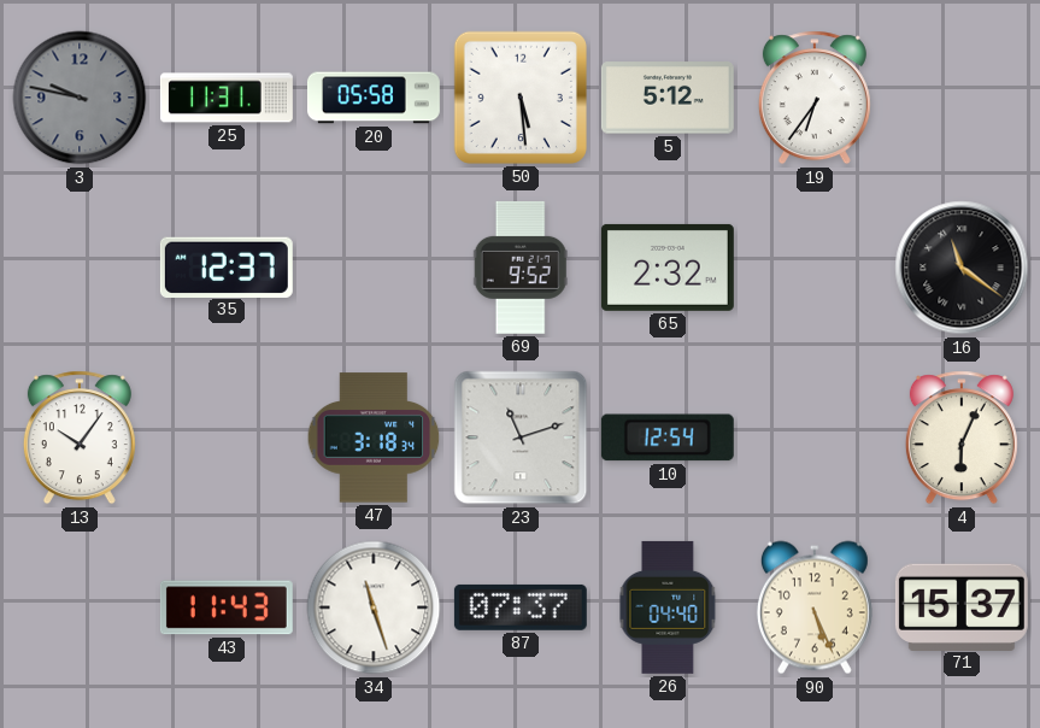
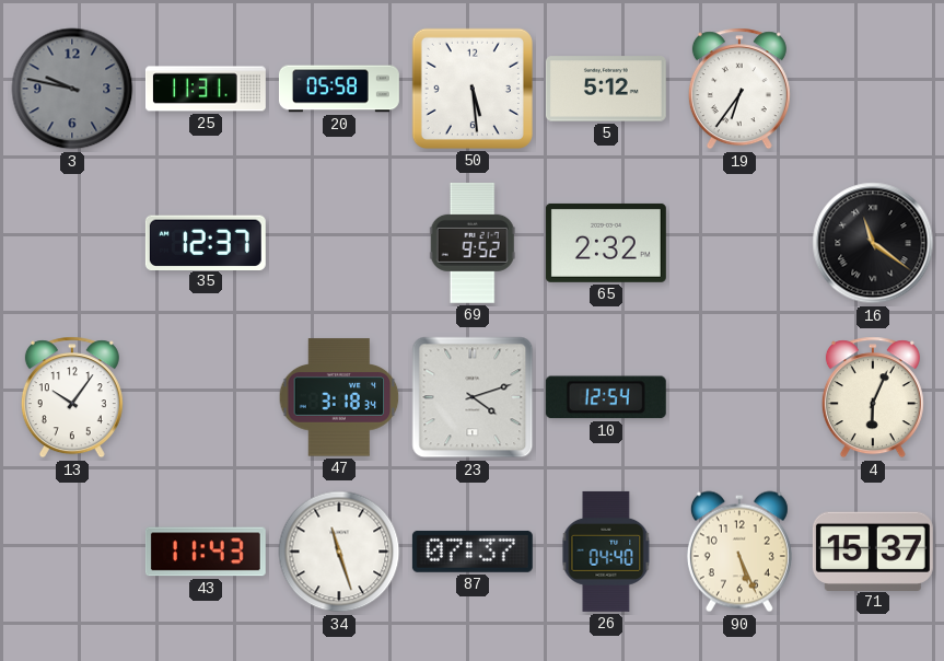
23: 11:12 -> 4:12 (473, 397)
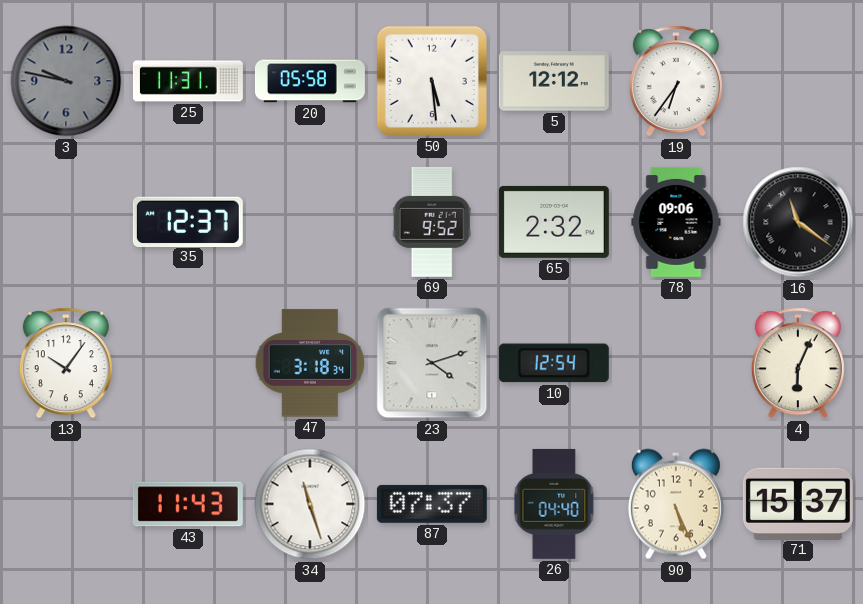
5: 5:12 -> 12:12 (554, 81)
78: none -> 09:06 (676, 222)
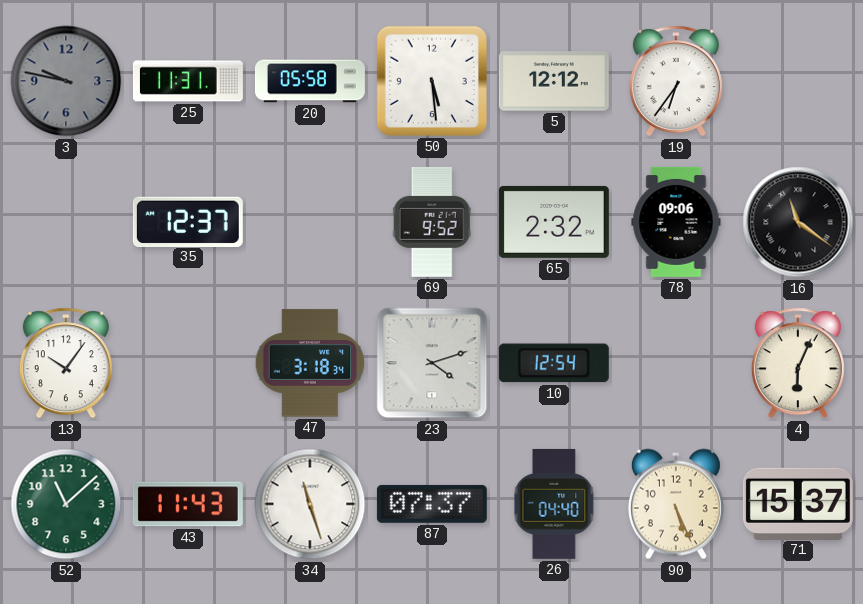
52: none -> 11:08 (66, 504)
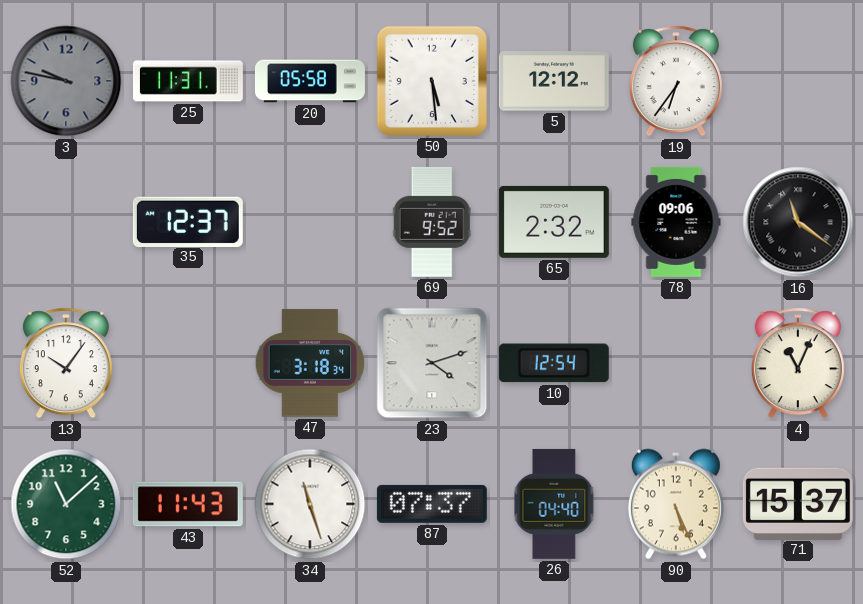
4: 6:04 -> 11:04 (798, 363)
